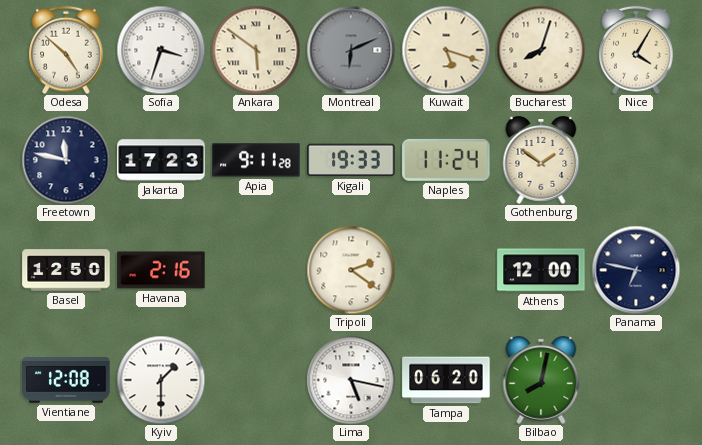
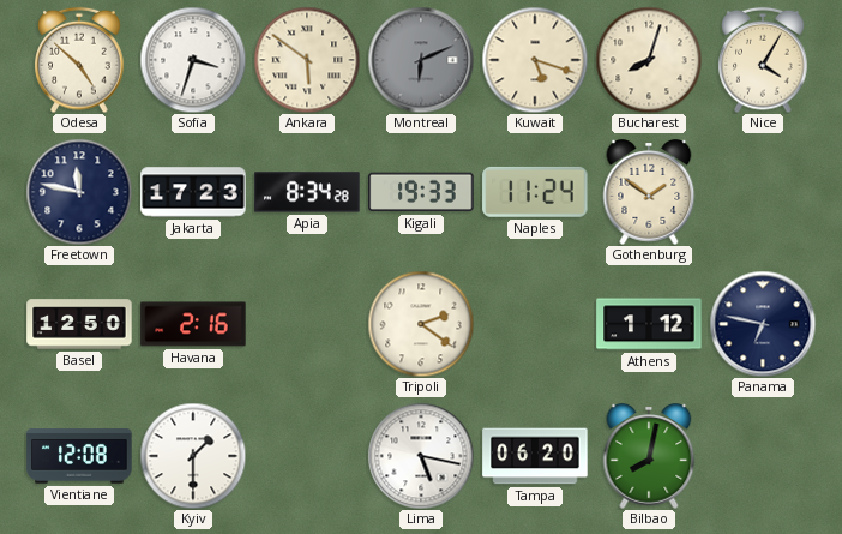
Apia: 9:11 -> 8:34 (307, 192)
Athens: 12:00 -> 1:12 (649, 324)
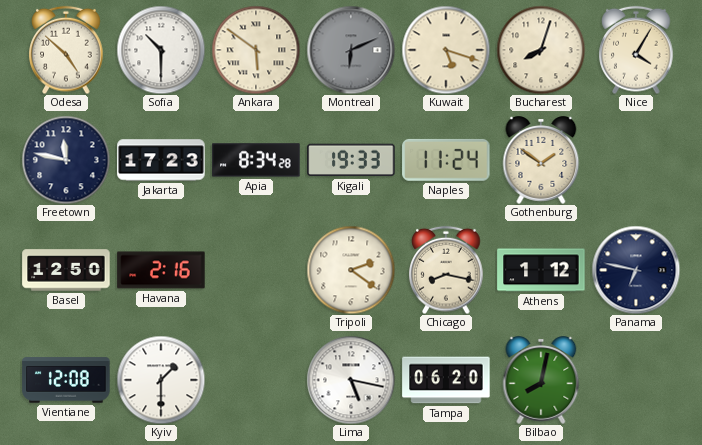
Sofia: 3:33 -> 10:30 (161, 50)
Chicago: none -> 8:17 (446, 270)
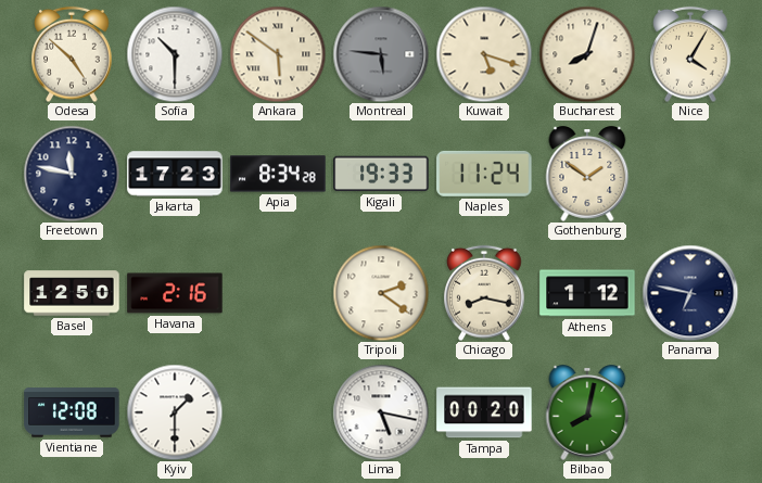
Montreal: 6:11 -> 5:46 (381, 54)
Tampa: 06:20 -> 00:20 (484, 412)
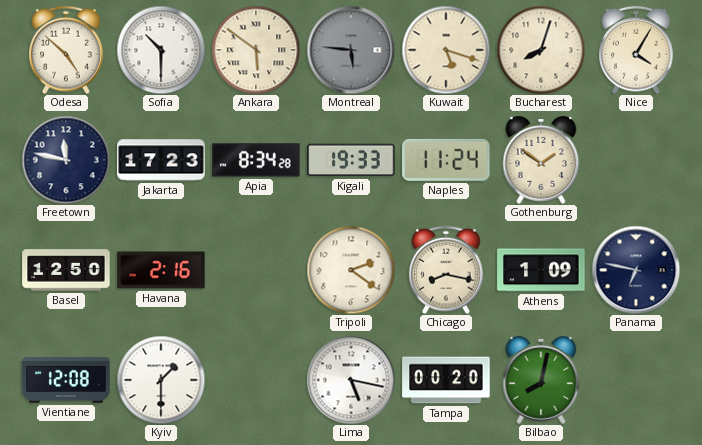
Athens: 1:12 -> 1:09 (541, 270)
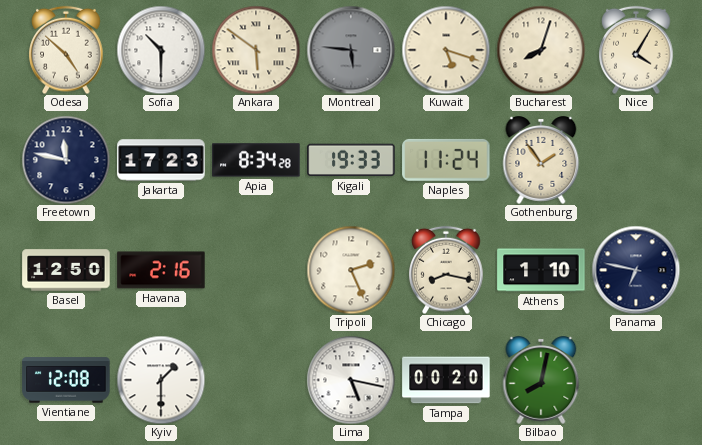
Gothenburg: 1:51 -> 1:54 (541, 160)
Tripoli: 2:21 -> 2:26 (351, 270)
Athens: 1:09 -> 1:10 (541, 270)
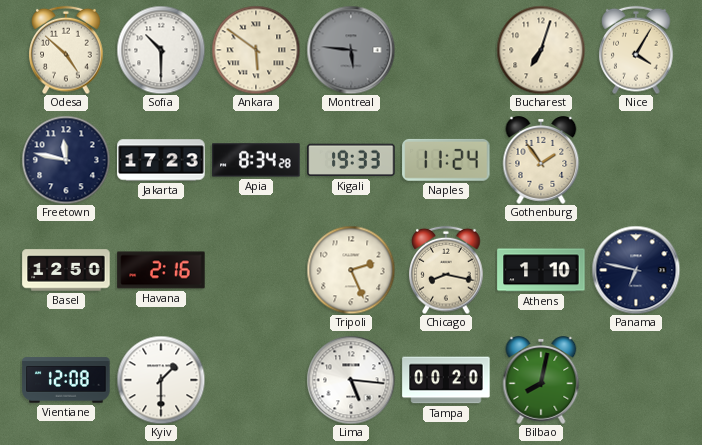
Kuwait: 5:18 -> none (446, 50)
Bucharest: 8:03 -> 7:03 (541, 50)
Lima: 5:17 -> 5:16 (351, 380)
